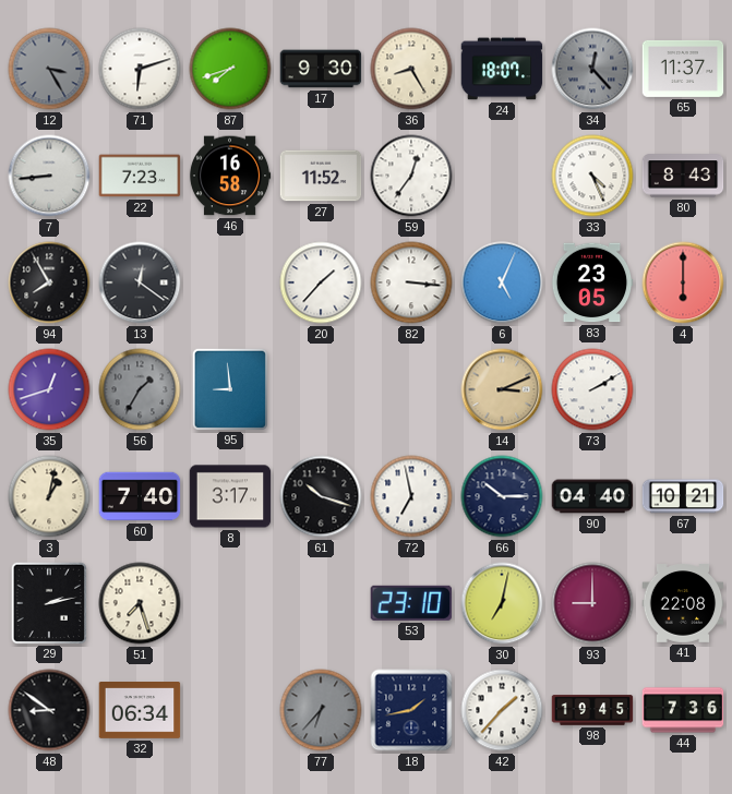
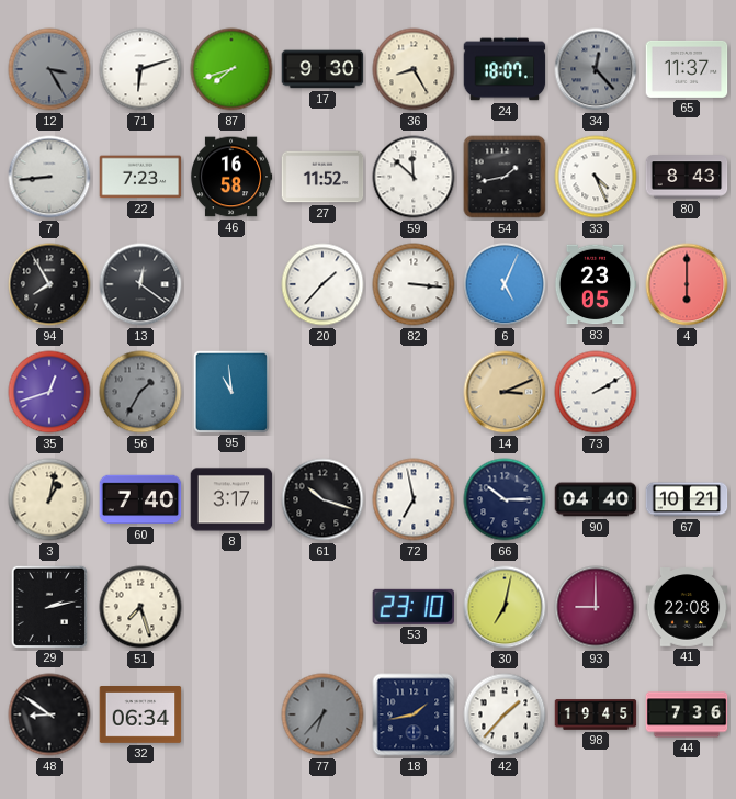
59: 12:36 -> 11:52 (414, 177)
54: none -> 1:43 (505, 177)
95: 8:59 -> 10:59 (231, 391)
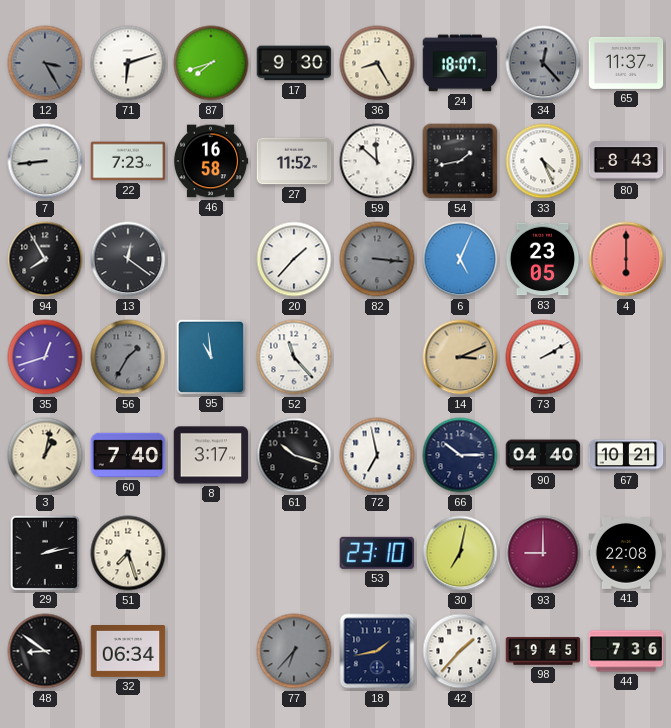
82 dial: white -> grey (377, 259)
52: none -> 11:23 (294, 357)
